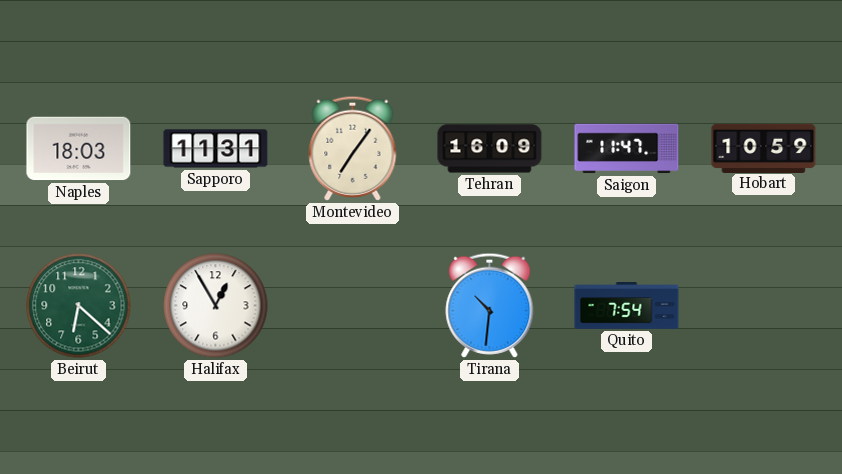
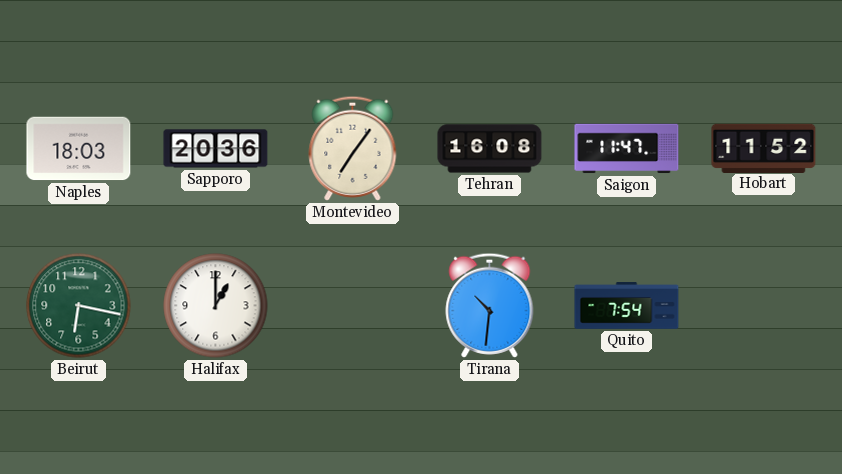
Sapporo: 11:31 -> 20:36 (216, 149)
Tehran: 16:09 -> 16:08 (490, 149)
Hobart: 10:59 -> 11:52 (764, 148)
Beirut: 6:22 -> 6:17 (79, 306)
Halifax: 12:55 -> 1:00 (216, 306)
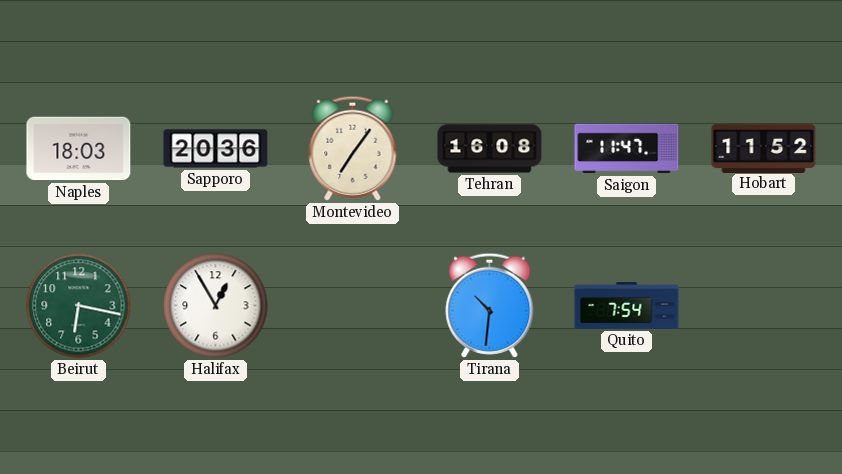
Halifax: 1:00 -> 12:55 (216, 306)
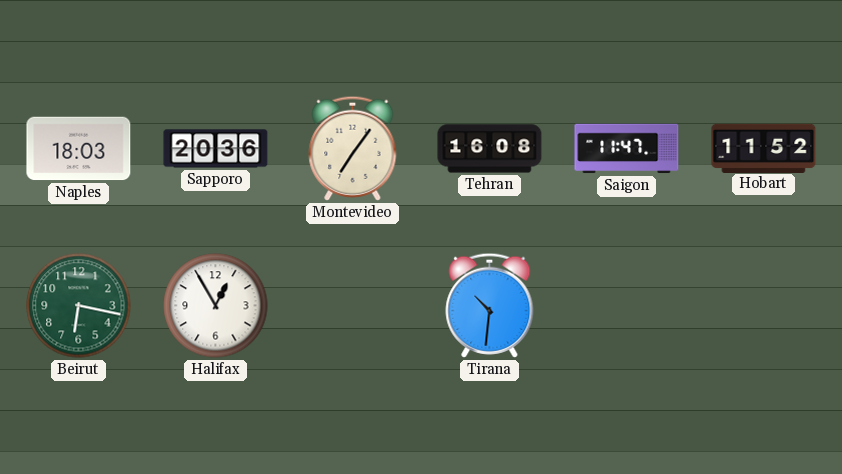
Quito: 7:54 -> none (627, 306)
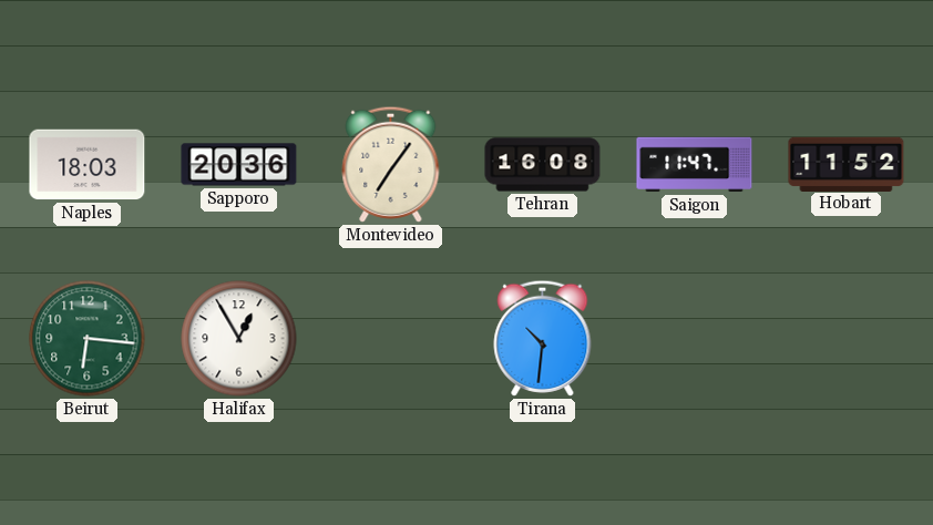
Beirut: 6:17 -> 6:16 (88, 339)
